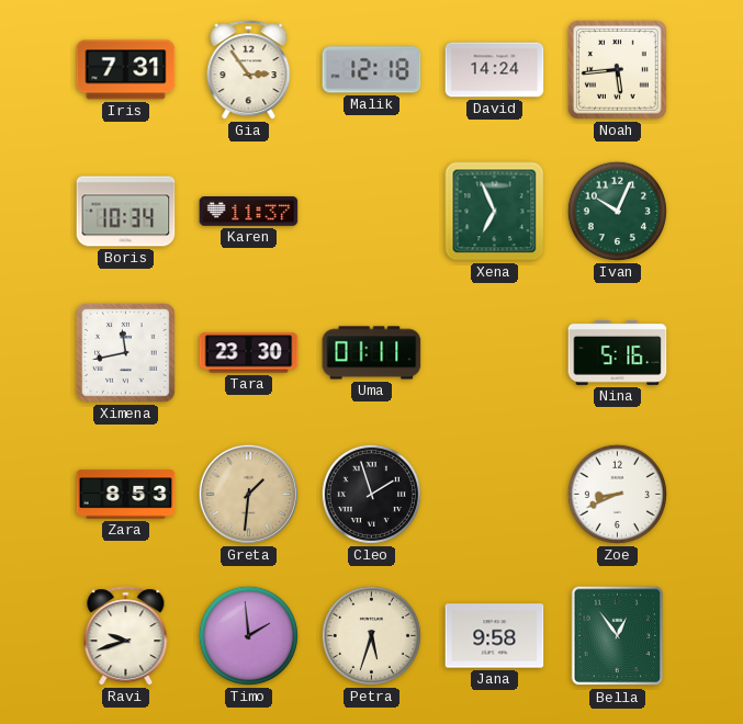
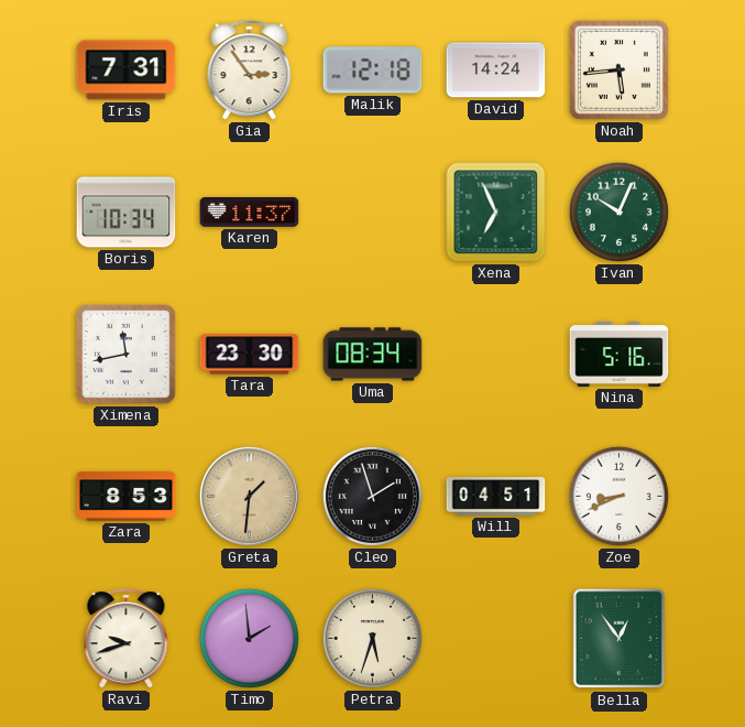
Uma: 01:11 -> 08:34 (373, 355)
Will: none -> 04:51 (496, 497)
Jana: 9:58 -> none (495, 636)
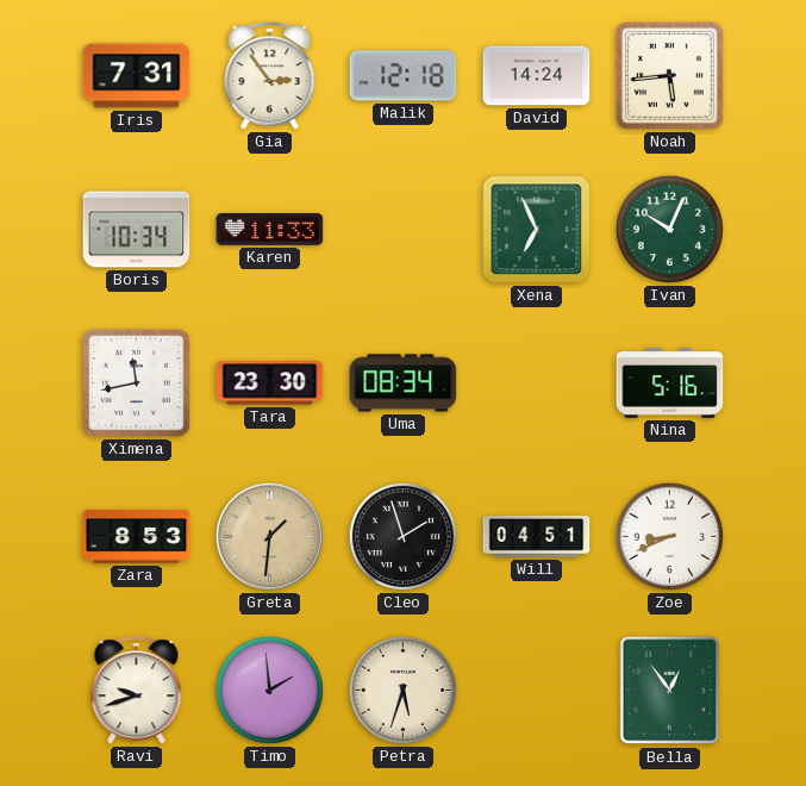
Karen: 11:37 -> 11:33 (270, 230)
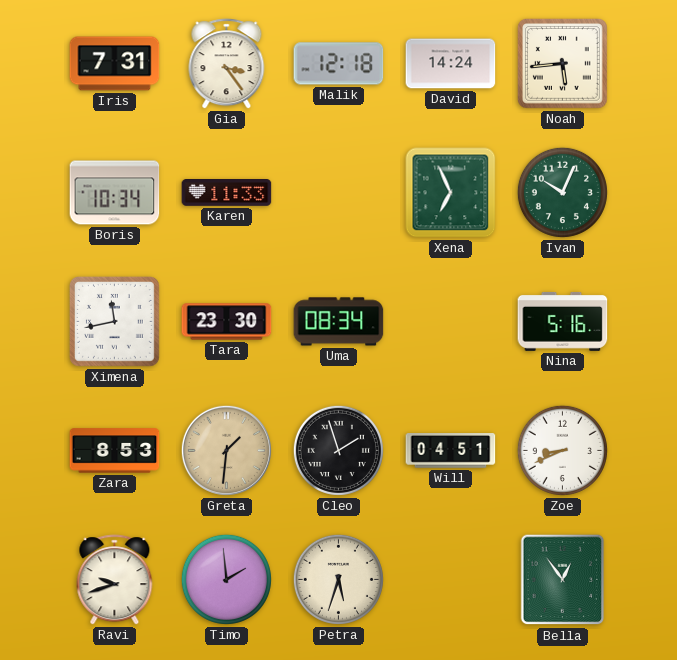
Gia: 2:54 -> 3:24 (227, 64)
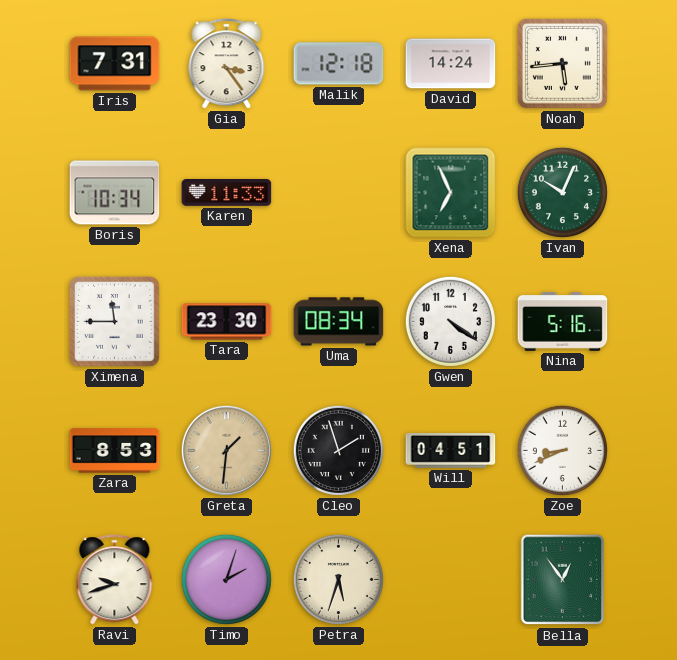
Ximena: 11:43 -> 11:45 (115, 322)
Gwen: none -> 4:21 (450, 321)
Timo: 1:59 -> 2:03 (226, 579)
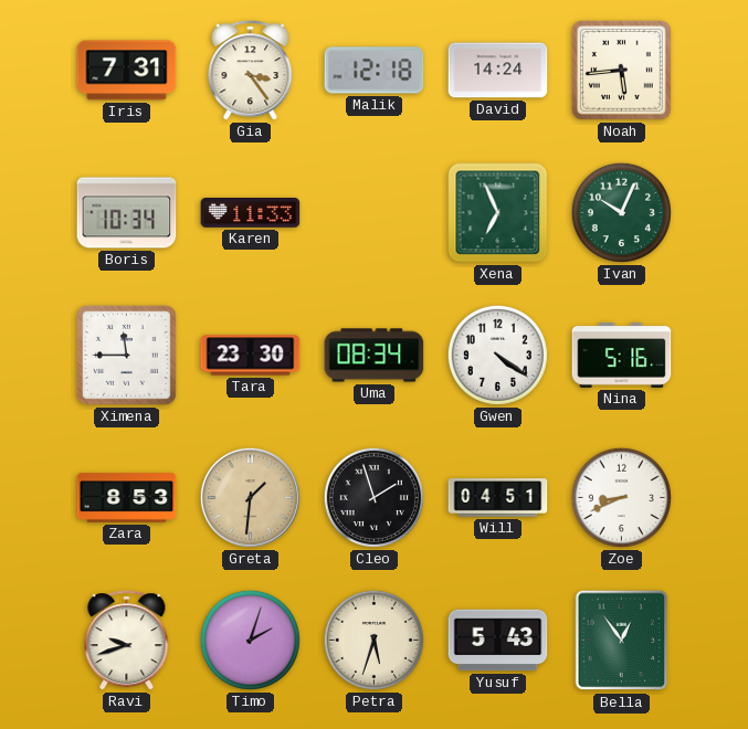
Yusuf: none -> 5:43 (498, 641)
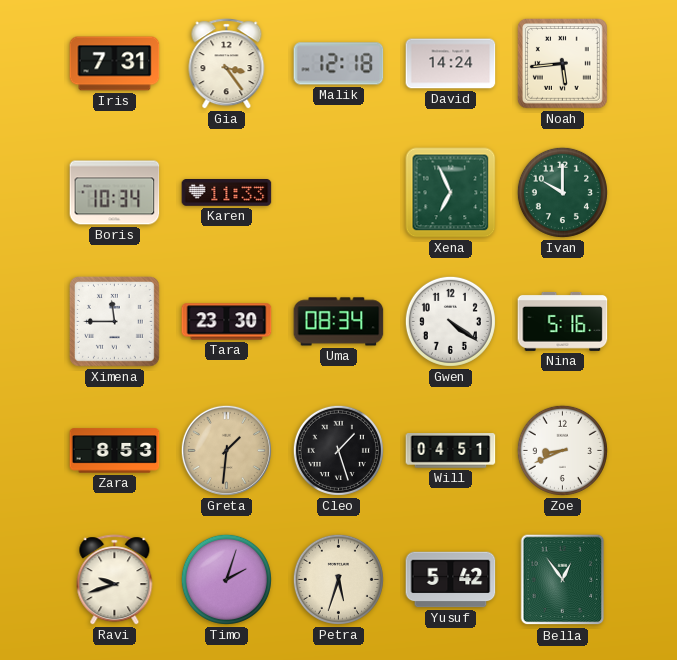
Ivan: 10:04 -> 10:00 (562, 192)
Cleo: 1:57 -> 1:27 (338, 450)
Yusuf: 5:43 -> 5:42 (451, 580)
